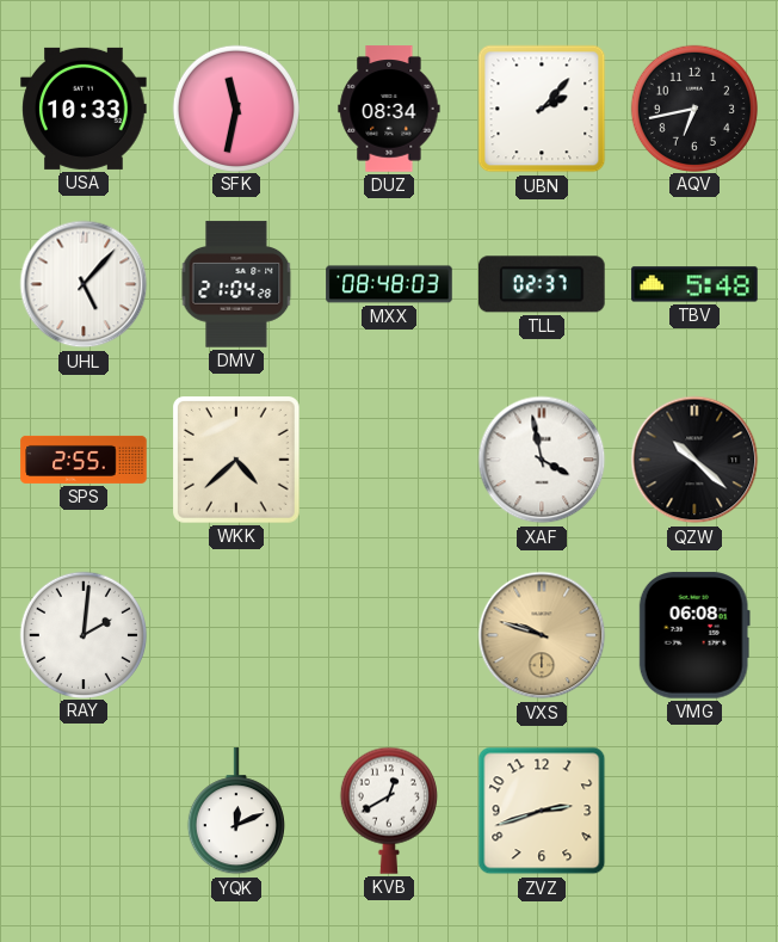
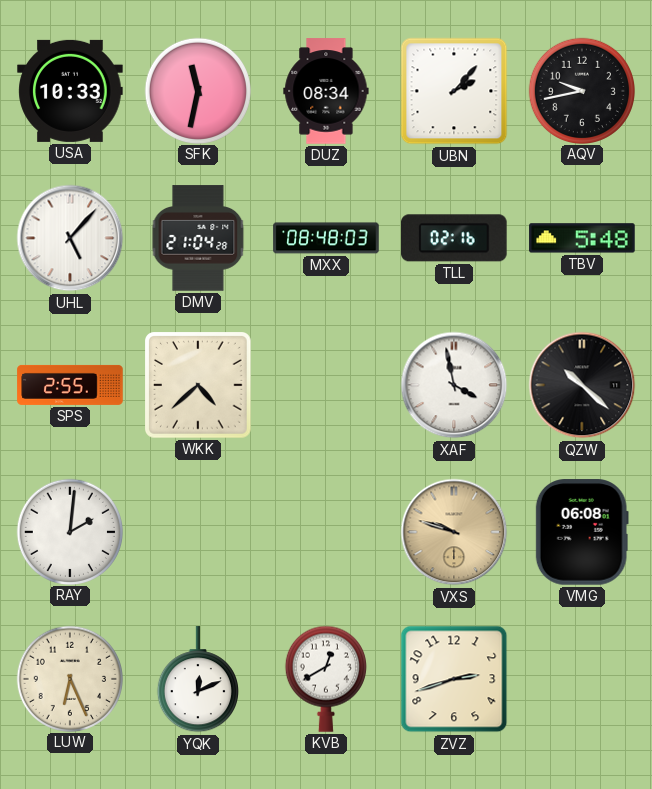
AQV: 6:43 -> 9:43 (581, 90)
TLL: 02:37 -> 02:16 (455, 238)
LUW: none -> 6:26 (69, 678)
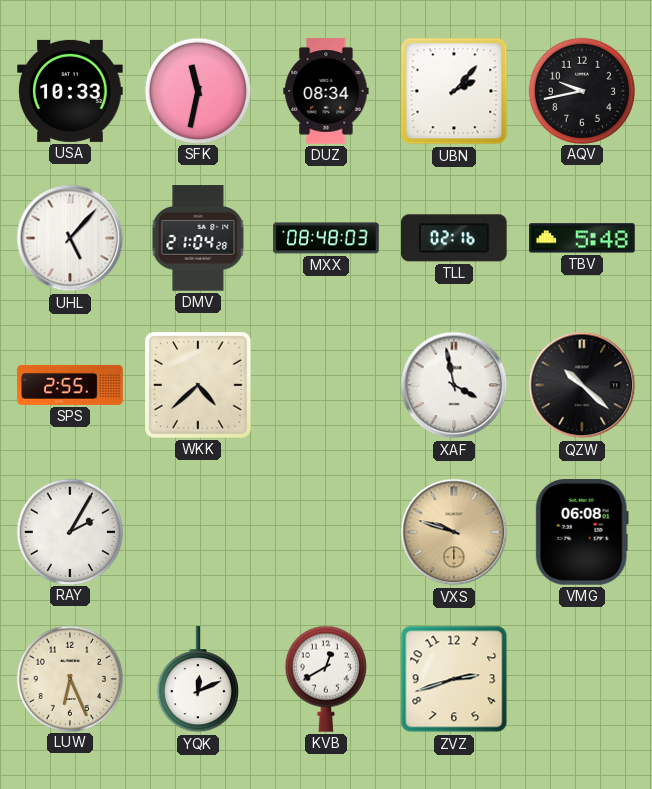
RAY: 2:01 -> 2:05 (69, 531)
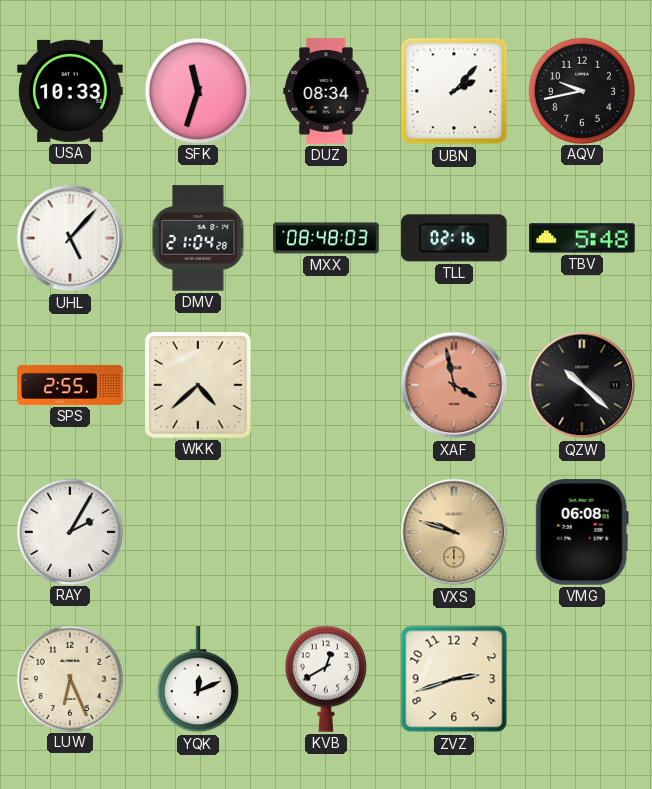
SFK: 11:32 -> 11:33 (197, 90)
XAF dial: white -> salmon (454, 385)
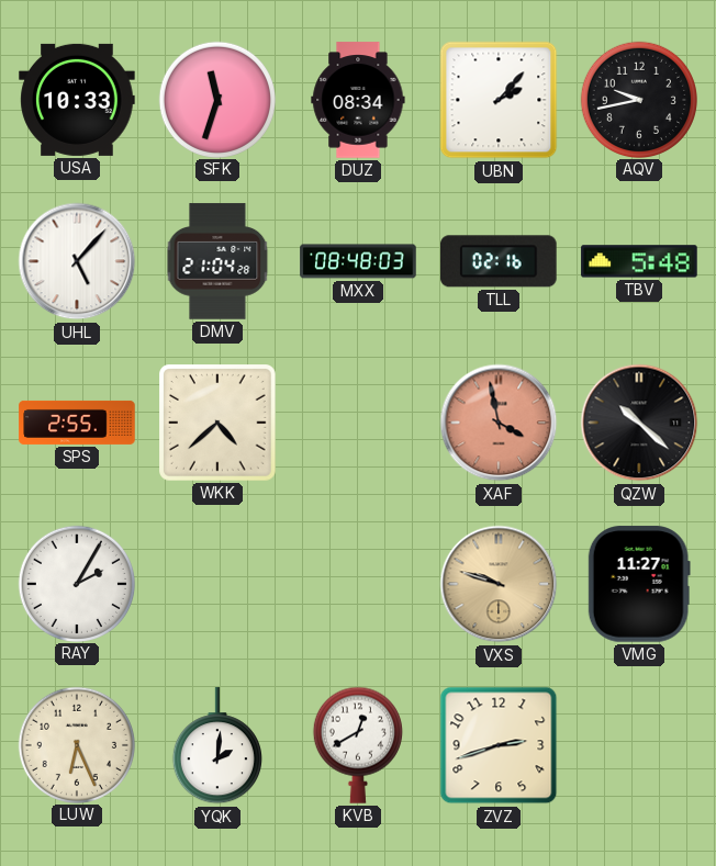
VMG: 06:08 -> 11:27 (639, 584)
YQK: 12:11 -> 2:01 (217, 746)
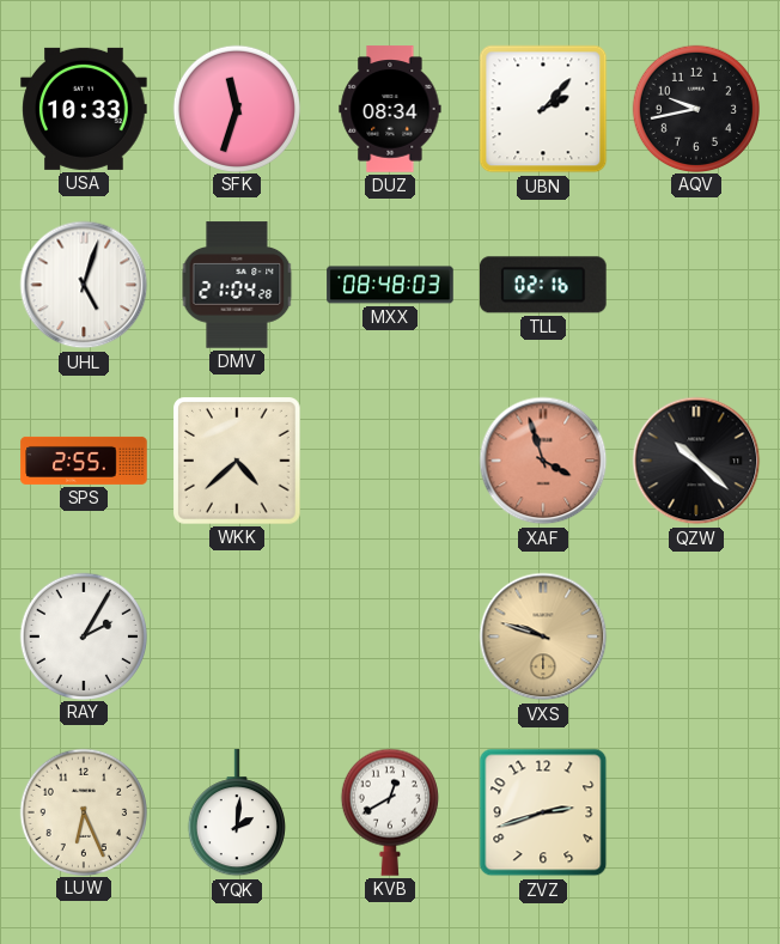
UHL: 5:07 -> 5:03 (84, 285)
TBV: 5:48 -> none (639, 261)
XAF: 3:58 -> 3:57 (543, 461)
VMG: 11:27 -> none (639, 584)
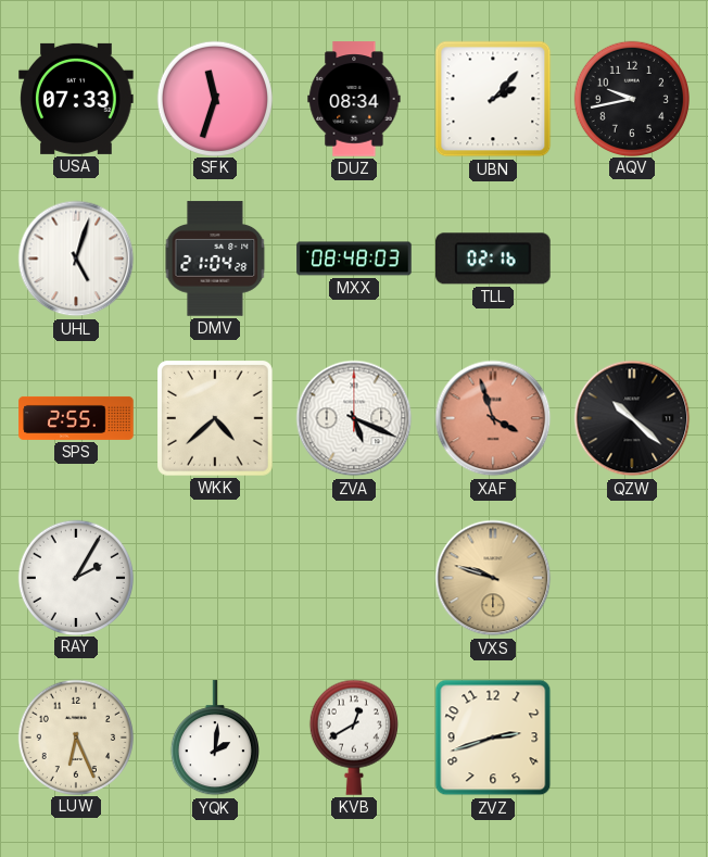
USA: 10:33 -> 07:33 (76, 99)
ZVA: none -> 5:19 (354, 418)
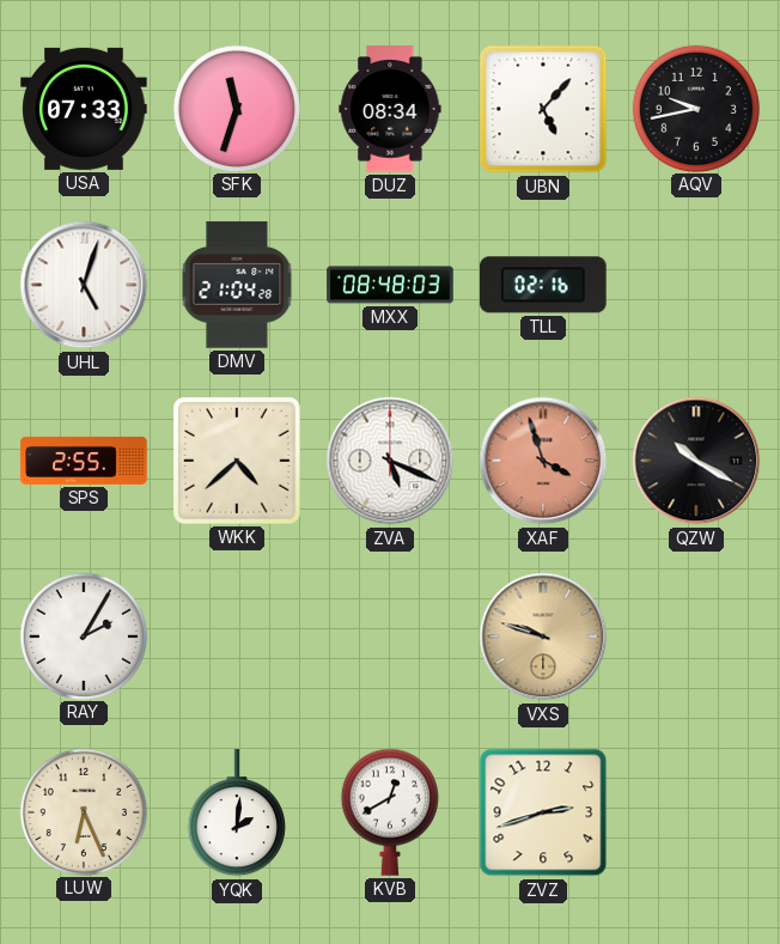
UBN: 2:07 -> 5:07 (543, 109)
QZW: 10:22 -> 10:20 (696, 461)
